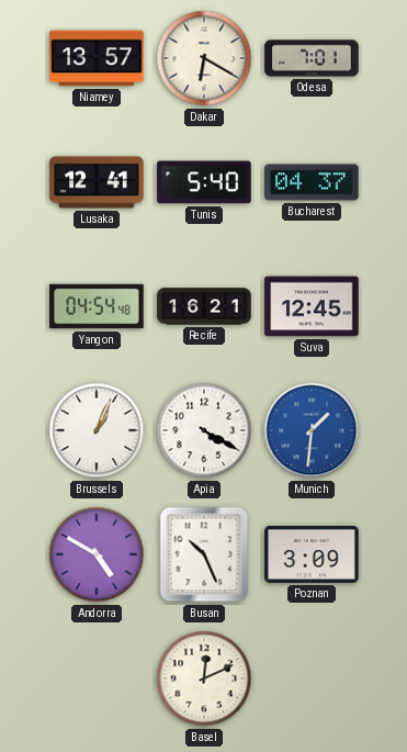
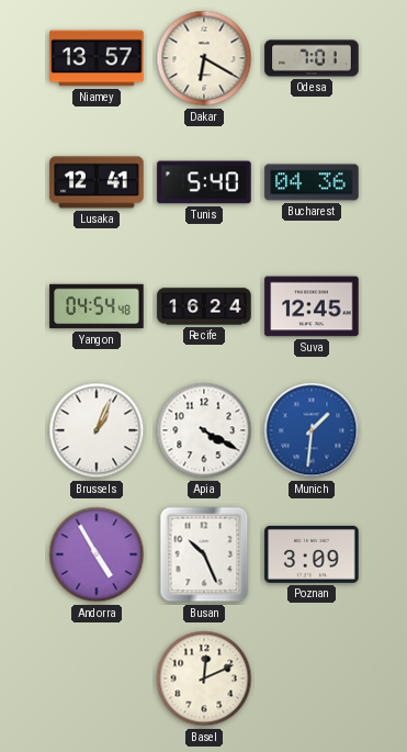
Bucharest: 04:37 -> 04:36 (312, 182)
Recife: 16:21 -> 16:24 (204, 306)
Andorra: 4:50 -> 4:55 (97, 554)
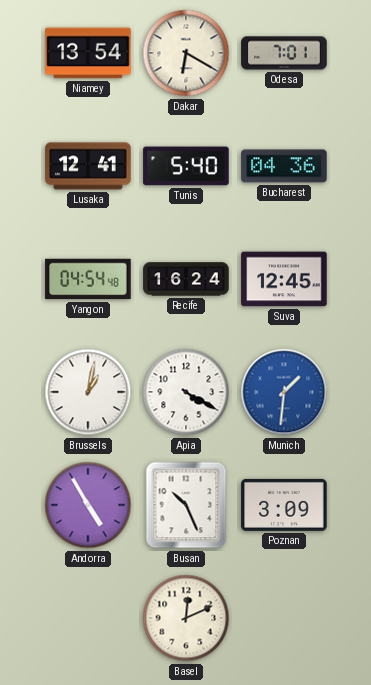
Niamey: 13:57 -> 13:54 (88, 53)
Brussels: 1:04 -> 1:02 (88, 392)
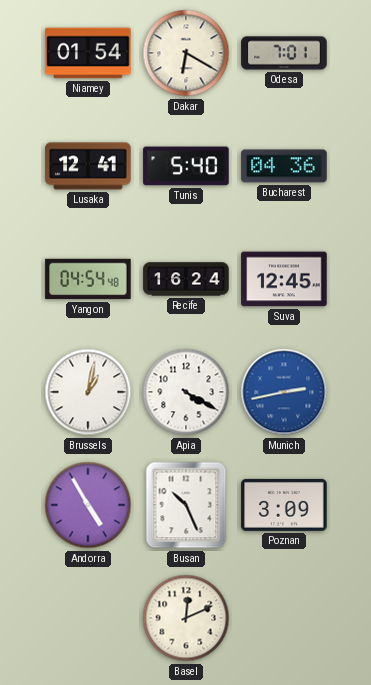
Niamey: 13:54 -> 01:54 (88, 53)
Munich: 1:31 -> 2:43 (284, 392)
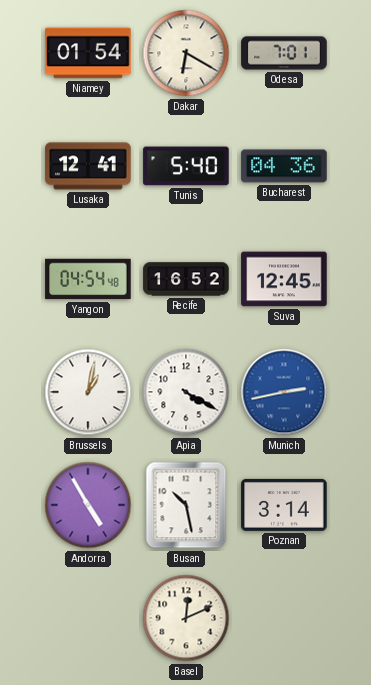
Recife: 16:24 -> 16:52 (186, 279)
Busan: 10:26 -> 10:28 (186, 505)
Poznan: 3:09 -> 3:14 (284, 505)
